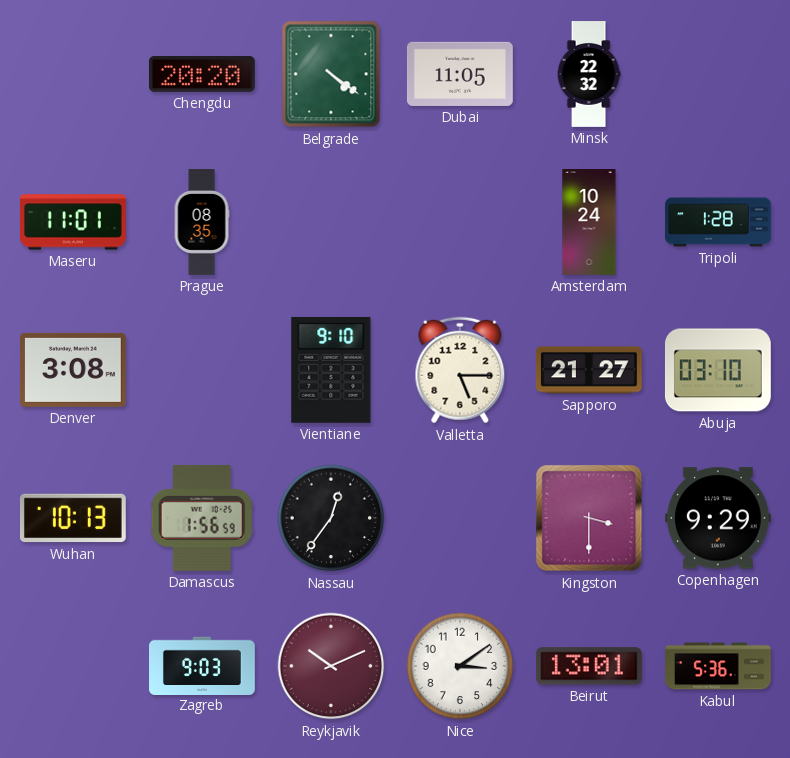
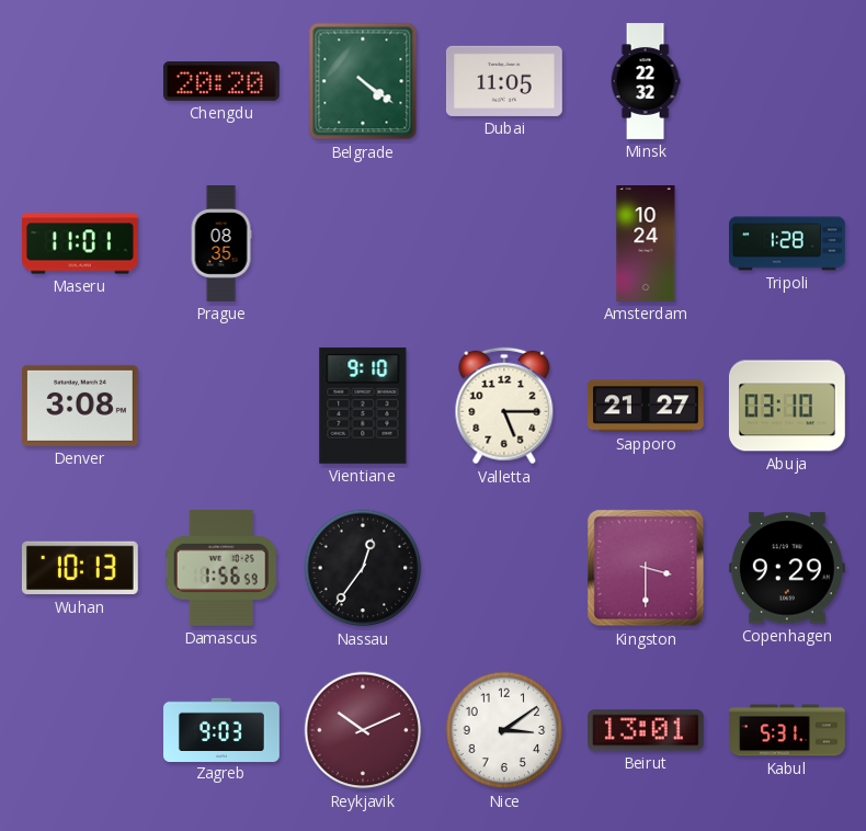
Kabul: 5:36 -> 5:31 (788, 730)
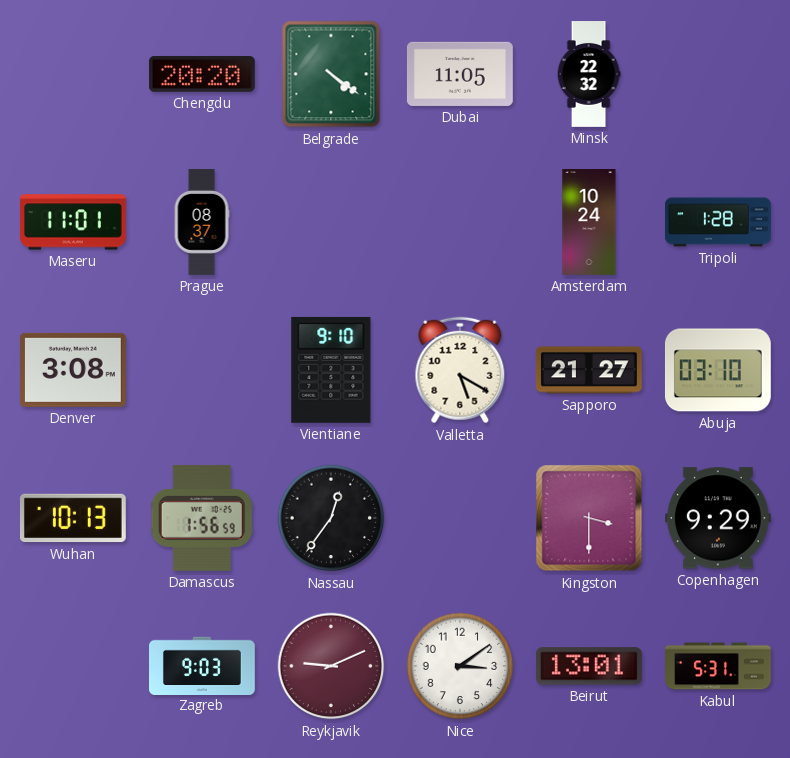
Prague: 08:35 -> 08:37 (202, 222)
Valletta: 5:15 -> 5:20 (460, 370)
Reykjavik: 10:11 -> 9:11 (331, 666)
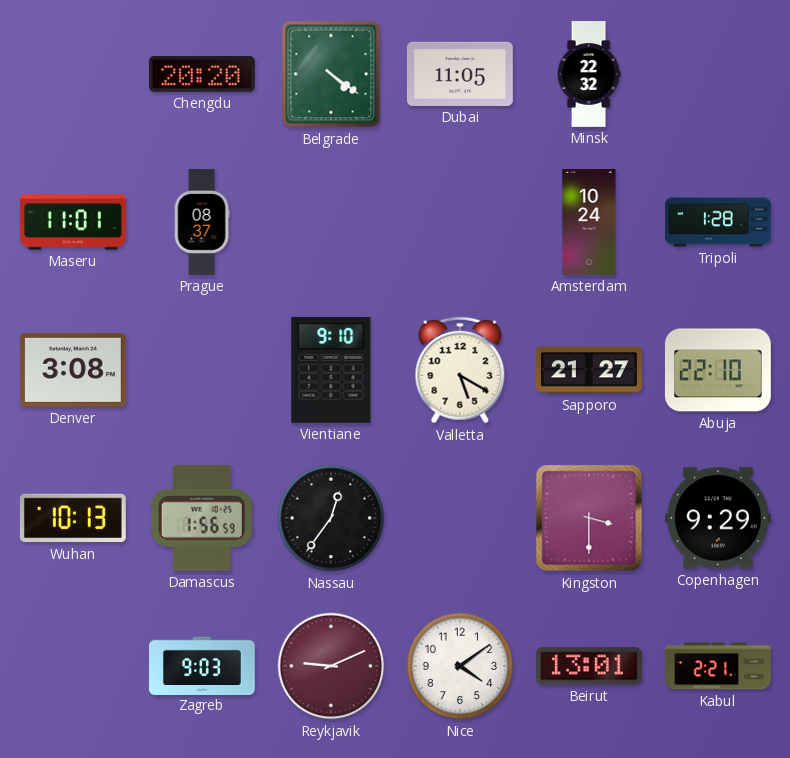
Abuja: 03:10 -> 22:10 (718, 370)
Nice: 3:09 -> 4:09 (460, 666)
Kabul: 5:31 -> 2:21 (719, 666)
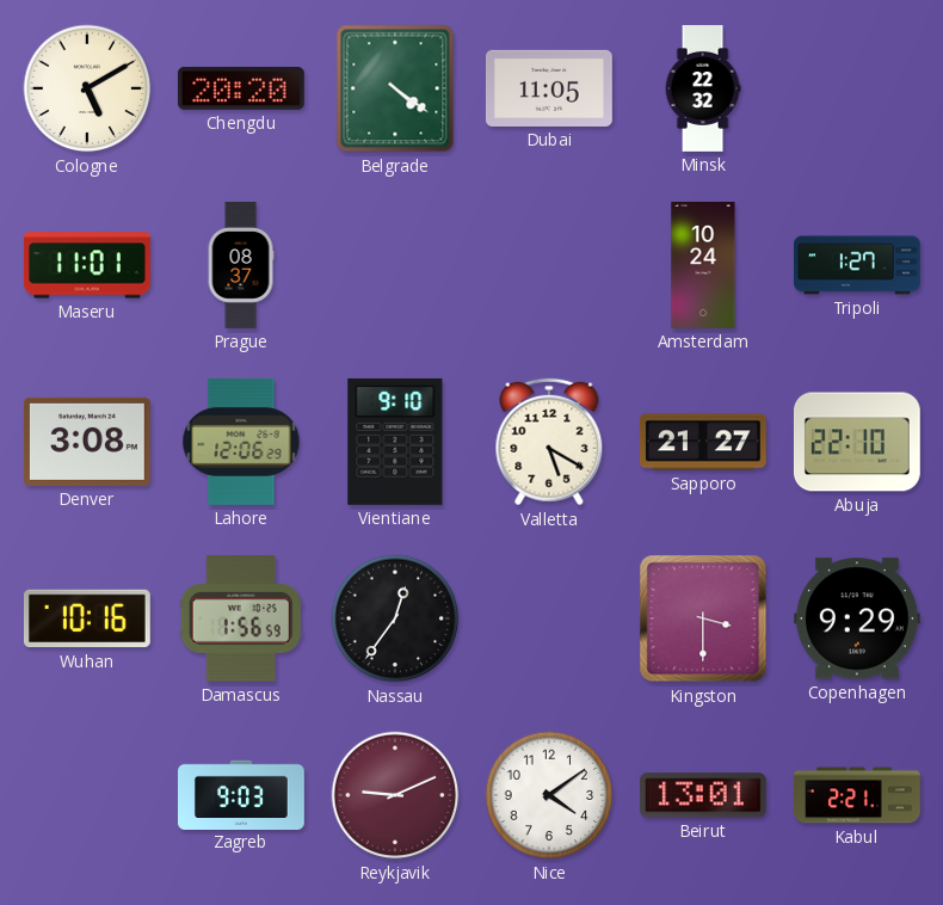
Cologne: none -> 5:10 (87, 88)
Tripoli: 1:28 -> 1:27 (858, 265)
Lahore: none -> 12:06 (241, 442)
Wuhan: 10:13 -> 10:16 (87, 618)
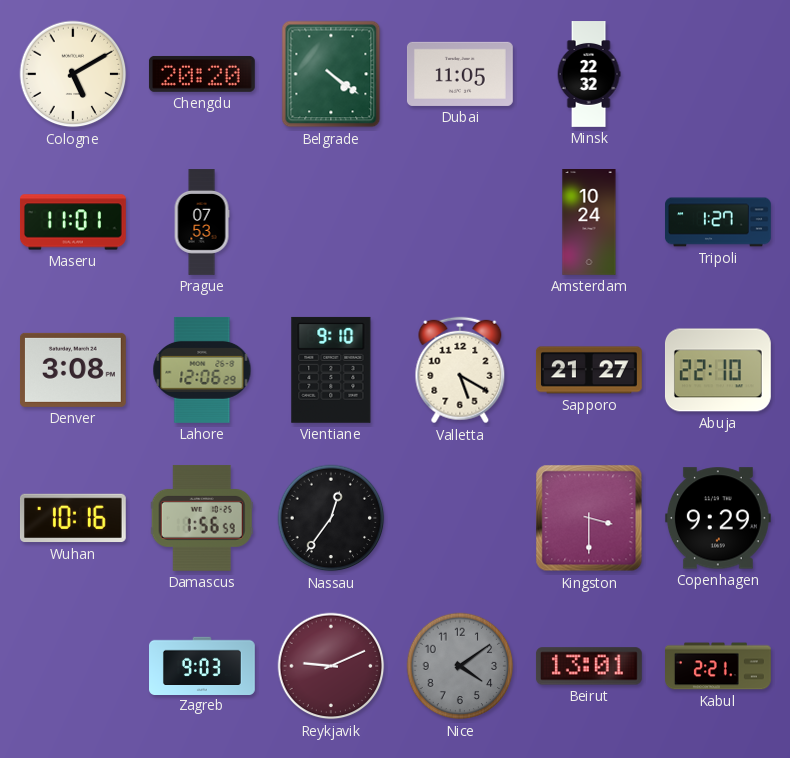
Prague: 08:37 -> 07:53 (202, 222)
Nice dial: white -> grey (460, 666)
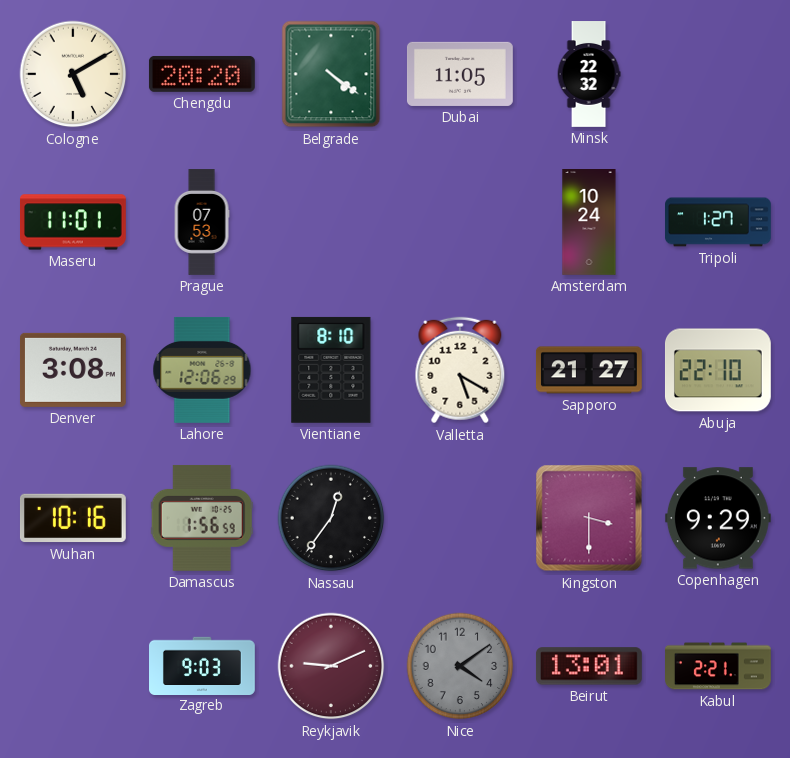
Vientiane: 9:10 -> 8:10 (331, 370)
